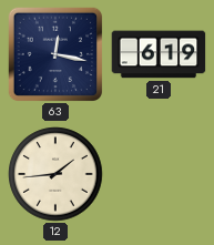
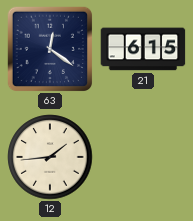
63: 12:17 -> 12:21 (49, 48)
21: 6:19 -> 6:15 (143, 49)
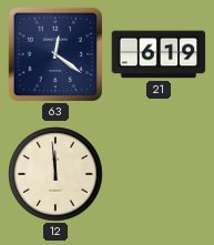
21: 6:15 -> 6:19 (159, 54)
12: 1:44 -> 11:59 (55, 174)
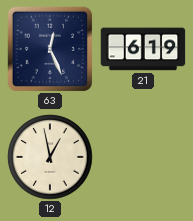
63: 12:21 -> 12:26 (49, 48)
12: 11:59 -> 12:58 (50, 157)
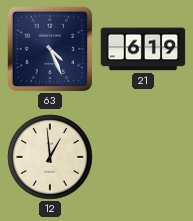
63: 12:26 -> 4:26 (49, 48)
12: 12:58 -> 12:59 (50, 157)
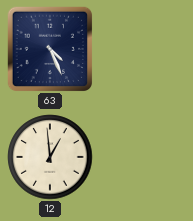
21: 6:19 -> none (143, 49)
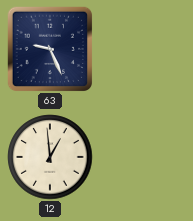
63: 4:26 -> 9:26 (49, 48)
